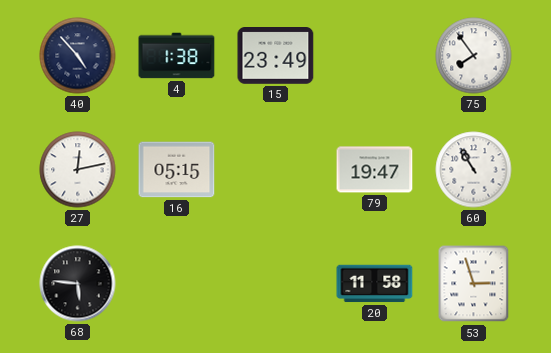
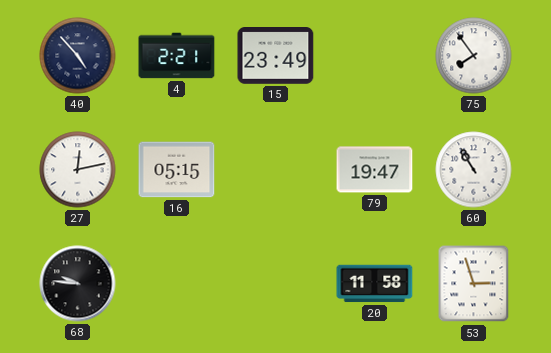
4: 1:38 -> 2:21 (177, 56)
68: 5:46 -> 9:46 (78, 284)
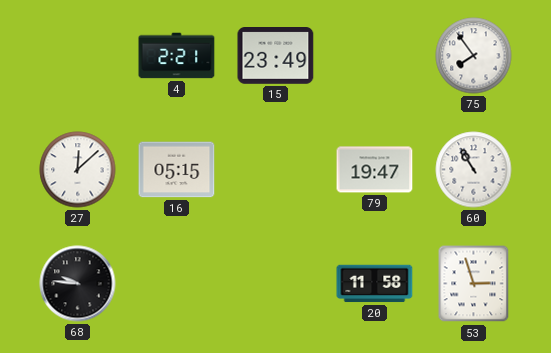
40: 4:53 -> none (78, 56)
27: 12:13 -> 12:08 (78, 170)
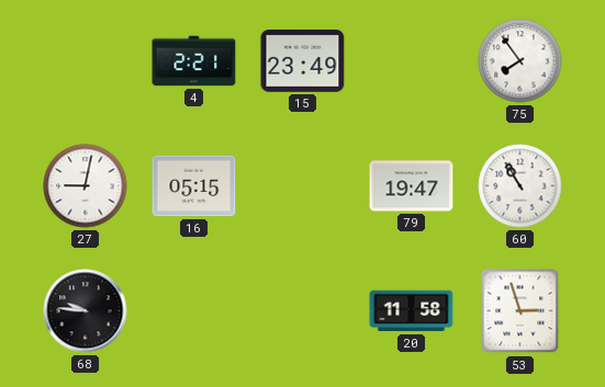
27: 12:08 -> 9:02 (86, 186)
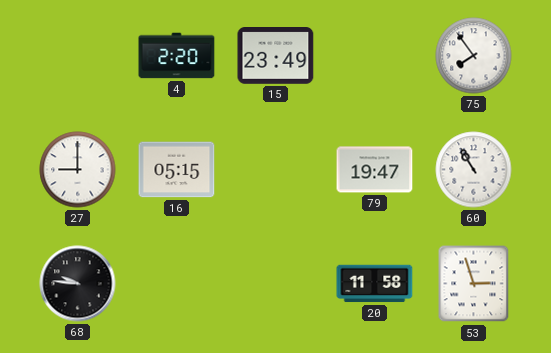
4: 2:21 -> 2:20 (177, 56)
27: 9:02 -> 9:00 (78, 170)
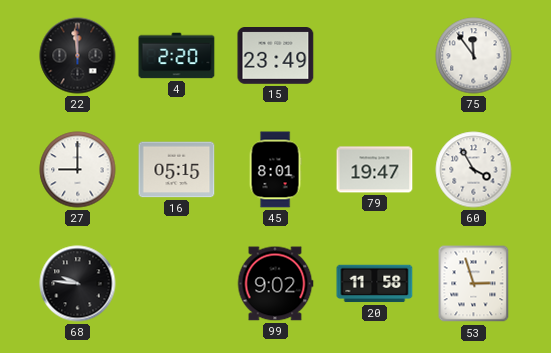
22: none -> 11:59 (78, 56)
75: 7:54 -> 11:54 (474, 56)
45: none -> 8:01 (275, 170)
60: 10:55 -> 3:55 (474, 170)
99: none -> 9:02 (275, 284)
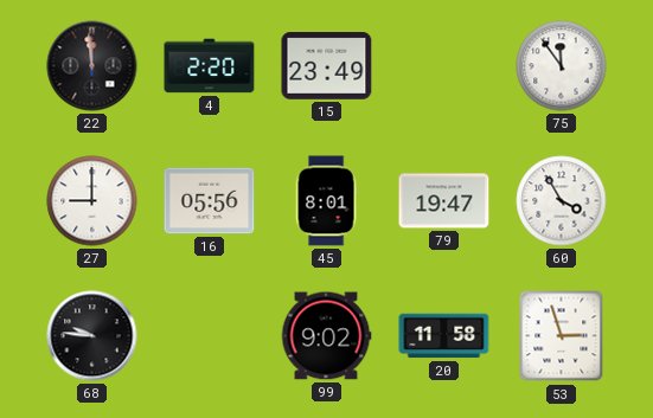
16: 05:15 -> 05:56 (210, 201)
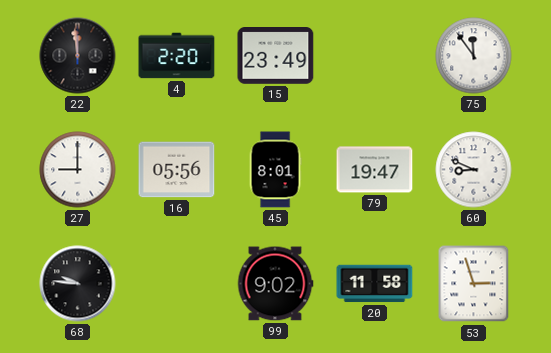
60: 3:55 -> 8:49 (474, 170)
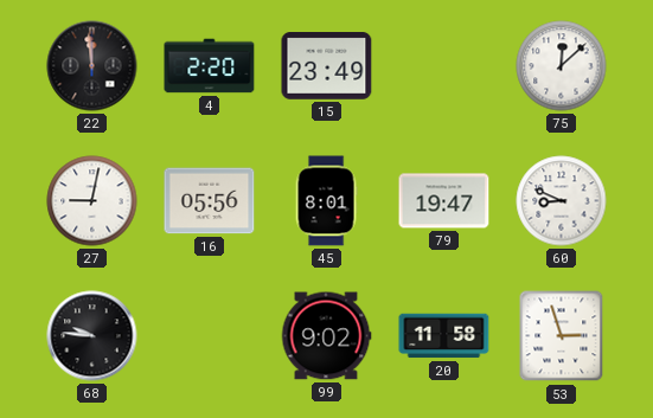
75: 11:54 -> 12:08 (562, 66)
27: 9:00 -> 9:02 (92, 201)
